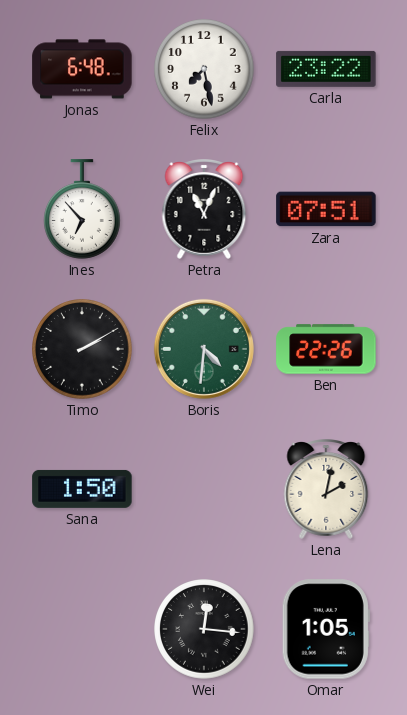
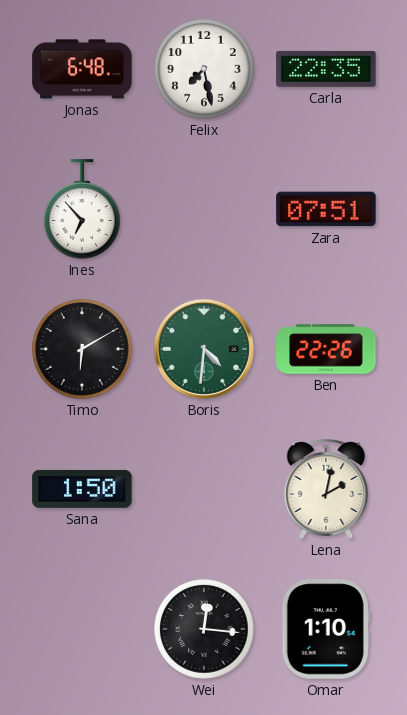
Carla: 23:22 -> 22:35 (326, 69)
Petra: 11:04 -> none (204, 210)
Timo: 2:10 -> 6:10 (82, 349)
Omar: 1:05 -> 1:10 (326, 629)
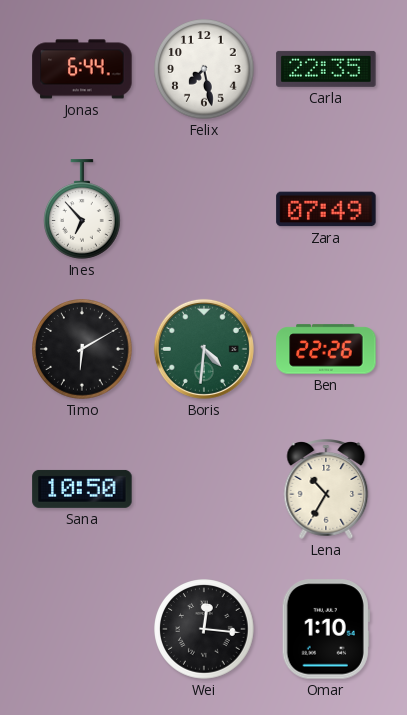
Jonas: 6:48 -> 6:44 (82, 69)
Zara: 07:51 -> 07:49 (326, 209)
Sana: 1:50 -> 10:50 (82, 489)
Lena: 2:02 -> 10:35 (326, 490)
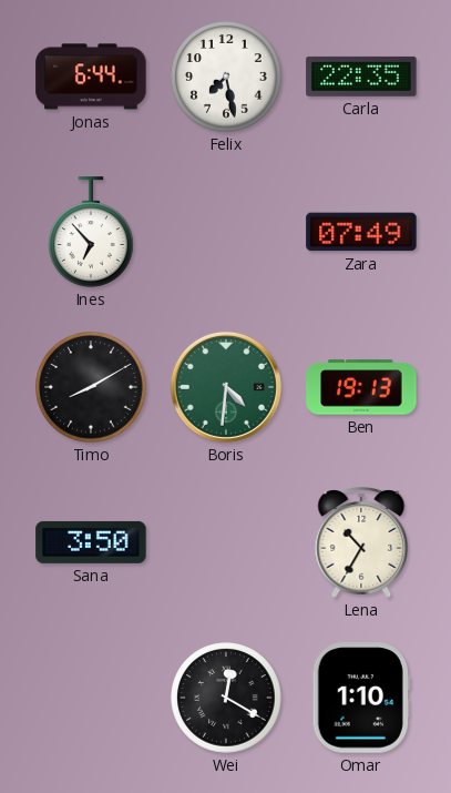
Timo: 6:10 -> 8:10 (91, 387)
Ben: 22:26 -> 19:13 (361, 387)
Sana: 10:50 -> 3:50 (91, 542)
Wei: 12:16 -> 12:20 (226, 698)
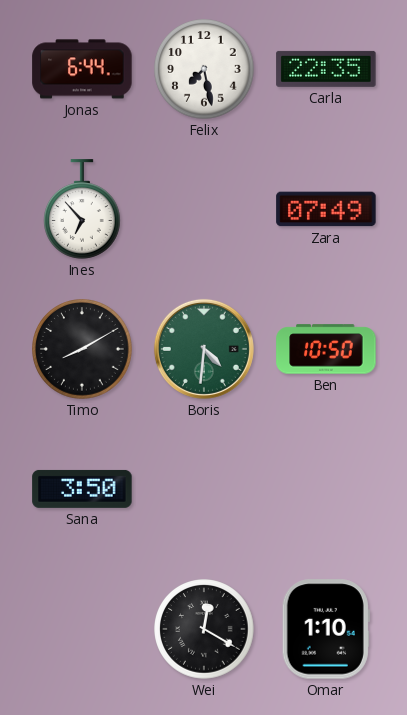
Ben: 19:13 -> 10:50 (326, 349)
Lena: 10:35 -> none (361, 543)
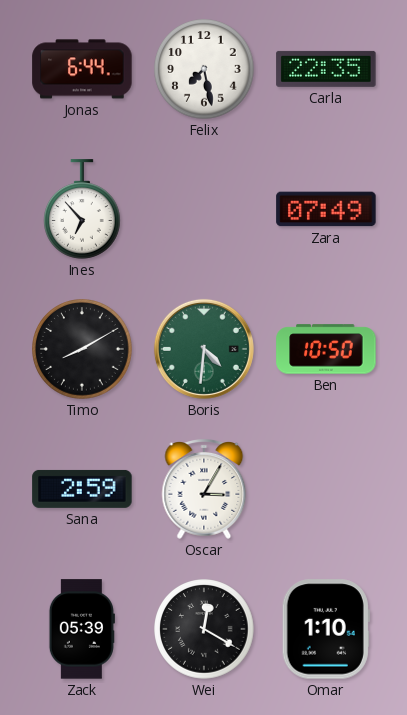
Sana: 3:50 -> 2:59 (82, 489)
Oscar: none -> 3:05 (204, 490)
Zack: none -> 05:39 (82, 629)
